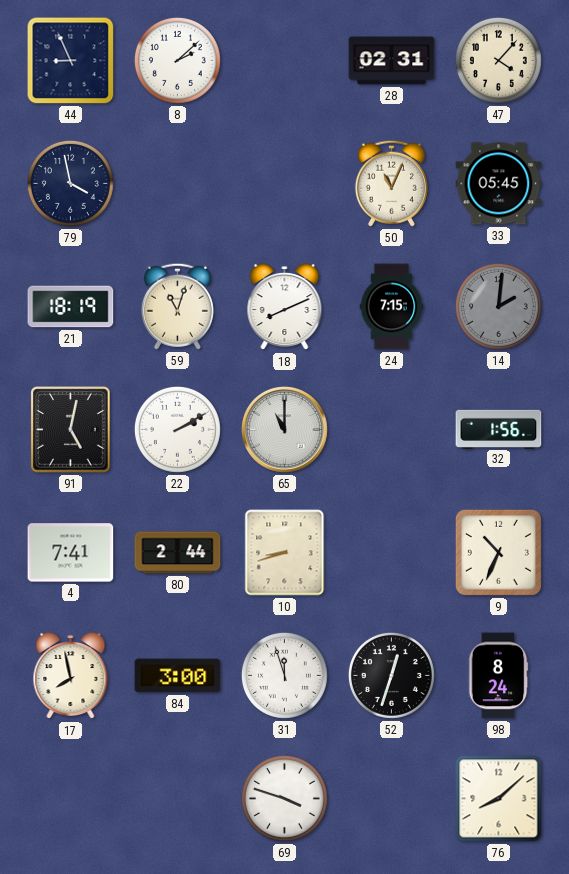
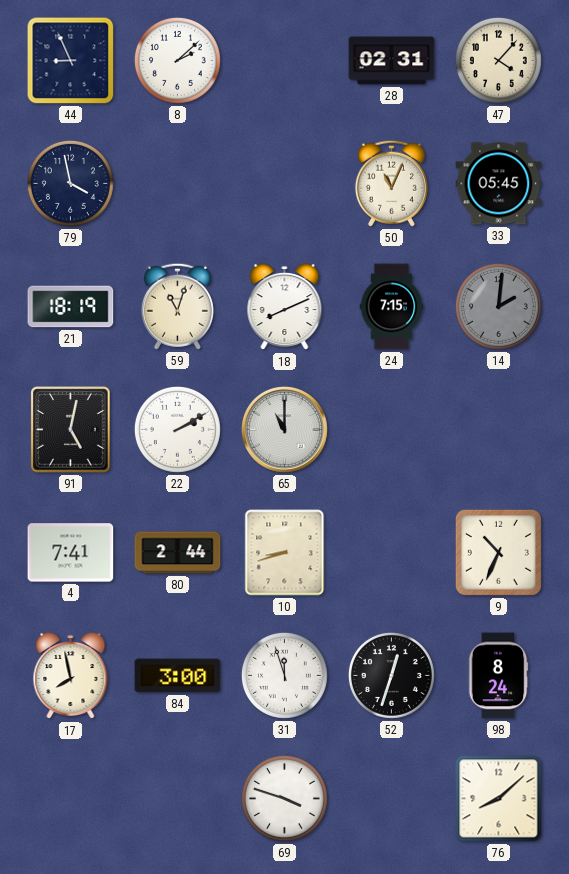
32: 1:56 -> none (499, 429)
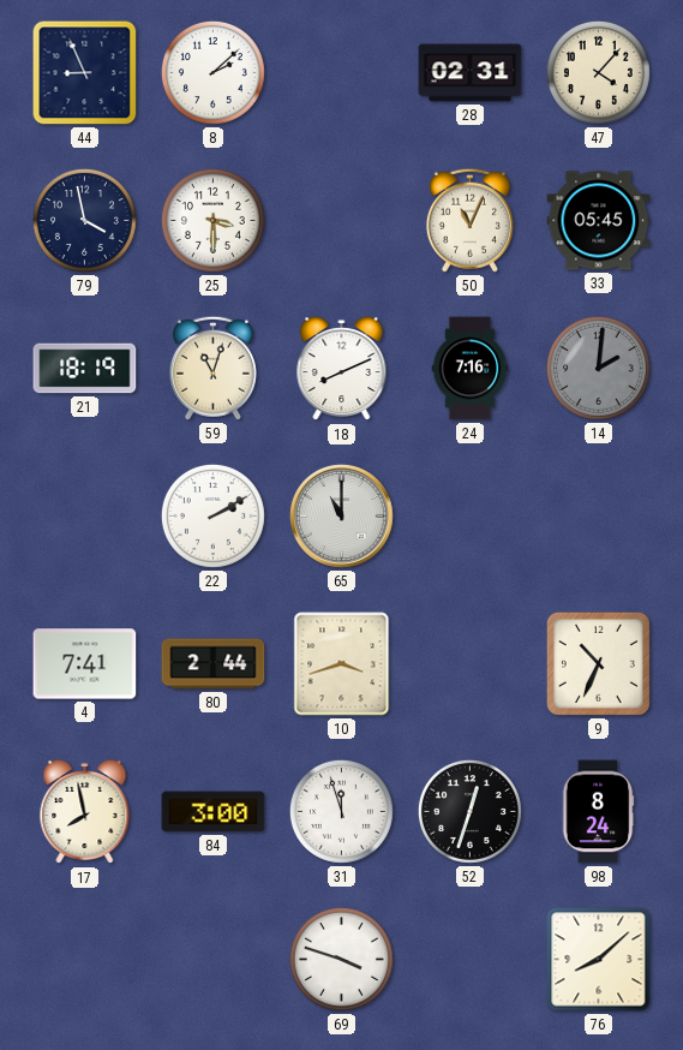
25: none -> 3:30 (212, 220)
24: 7:15 -> 7:16 (471, 369)
91: 5:02 -> none (71, 430)
10: 8:42 -> 3:42 (342, 664)
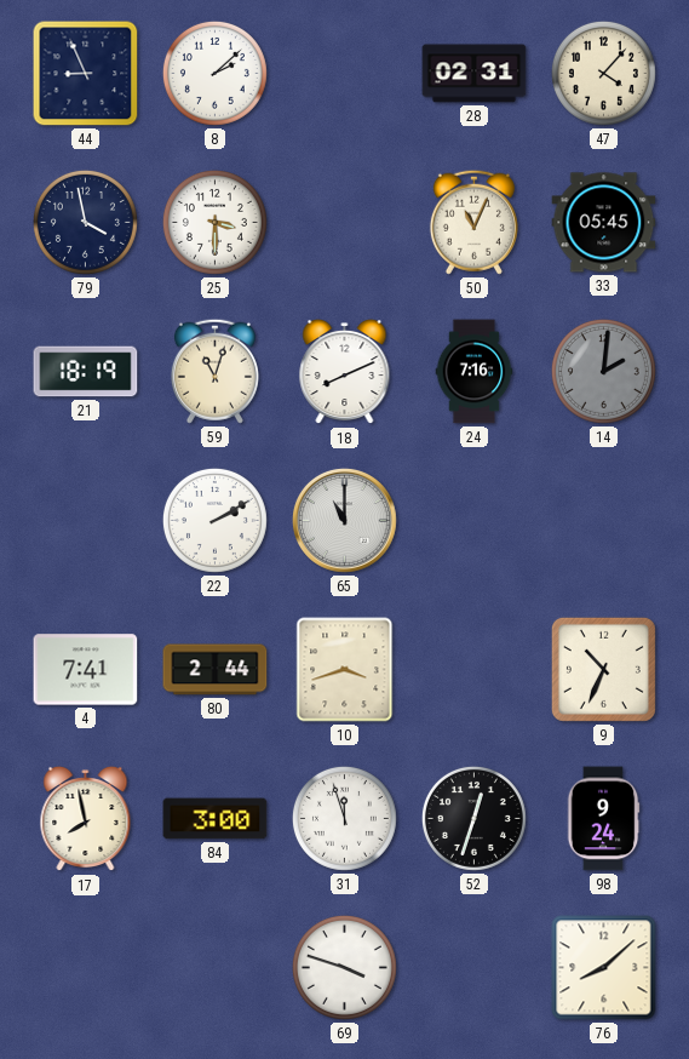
98: 8:24 -> 9:24 (603, 819)
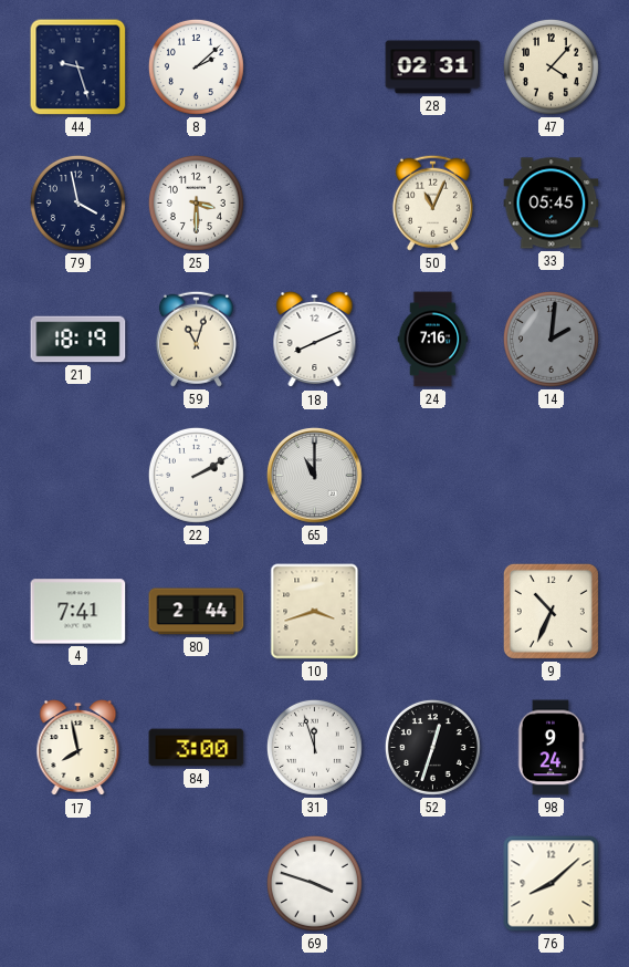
44: 8:56 -> 9:27 (78, 67)
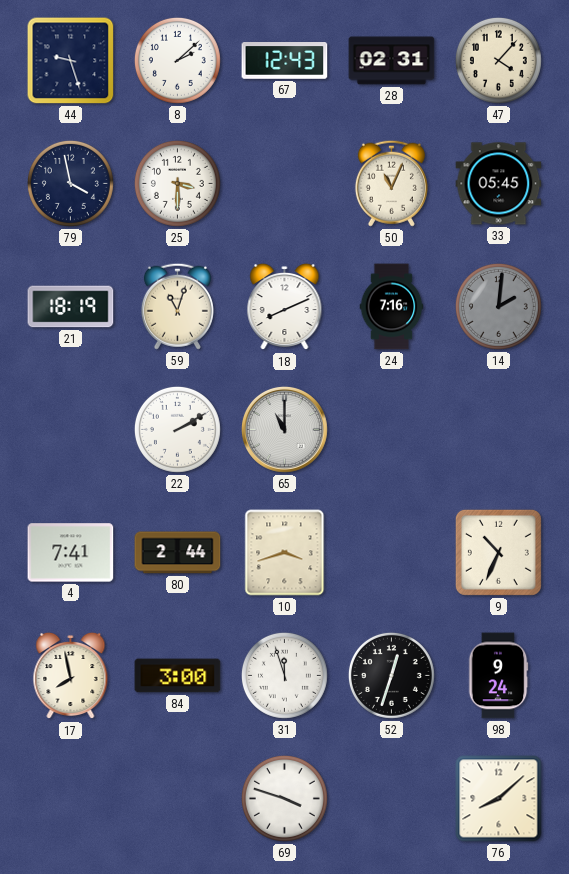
67: none -> 12:43 (285, 61)
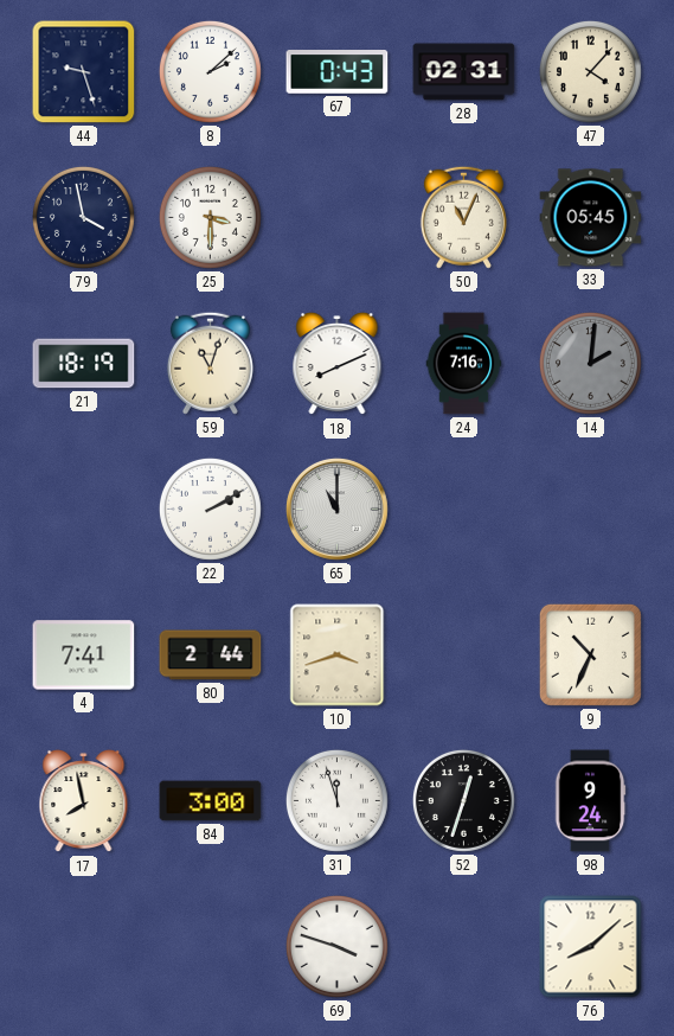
67: 12:43 -> 0:43 (338, 72)
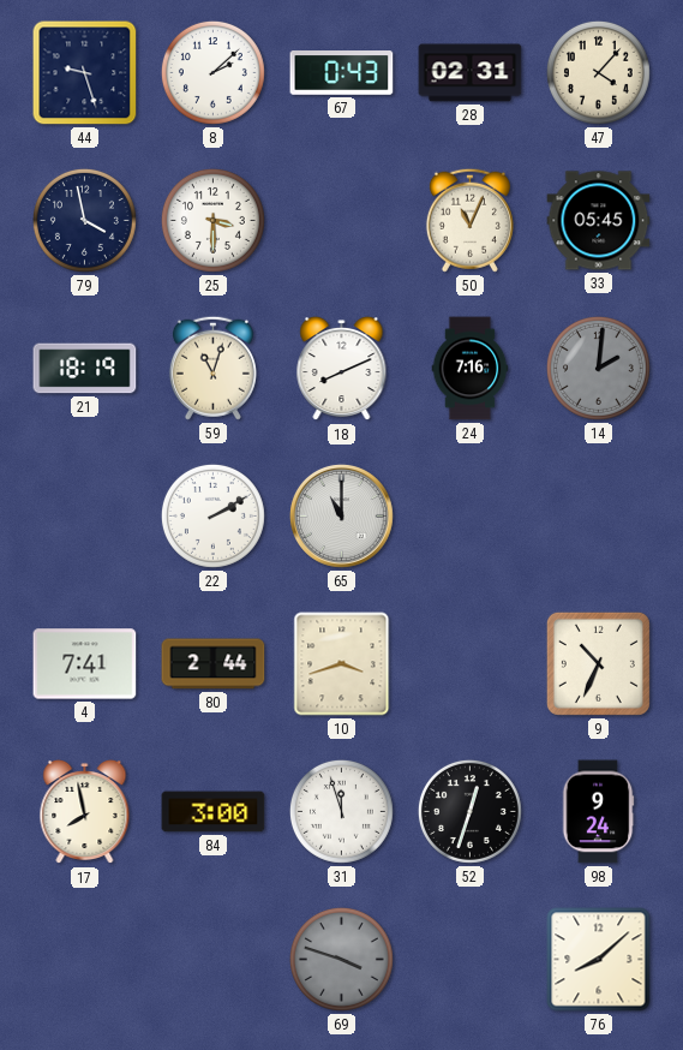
69 dial: white -> grey (341, 959)
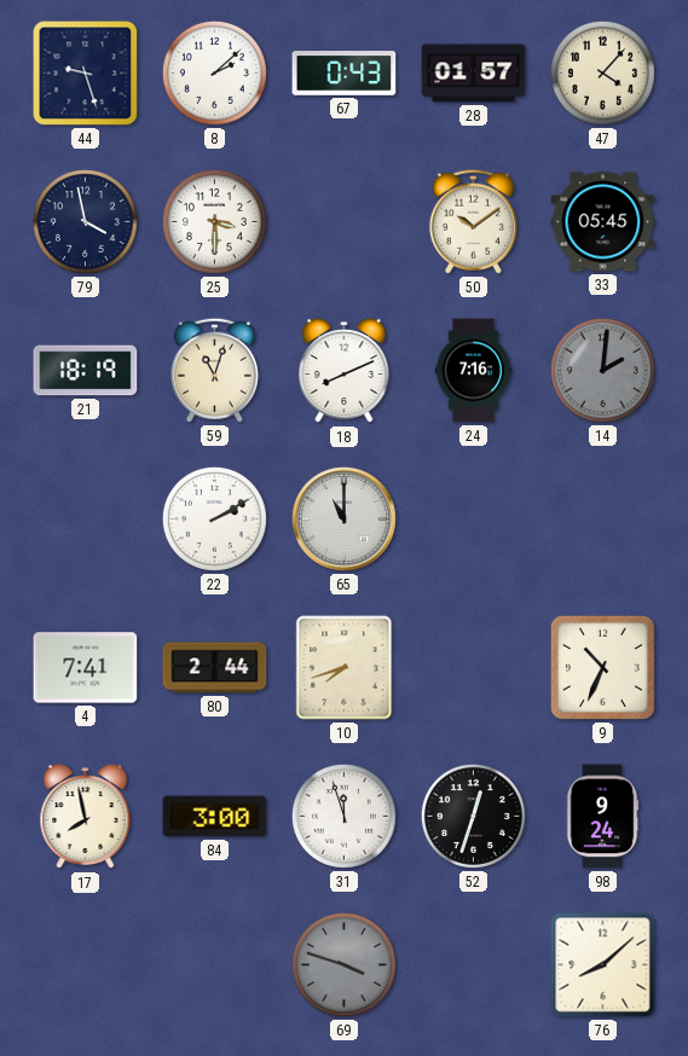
28: 02:31 -> 01:57 (474, 74)
50: 11:04 -> 10:09 (473, 221)
10: 3:42 -> 7:42 (345, 668)
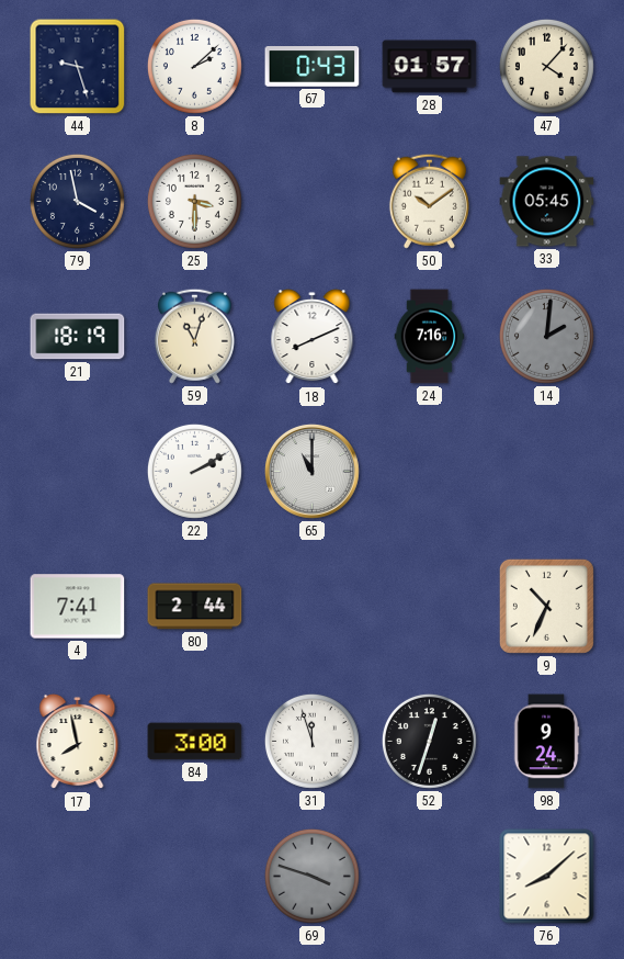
10: 7:42 -> none (345, 668)
